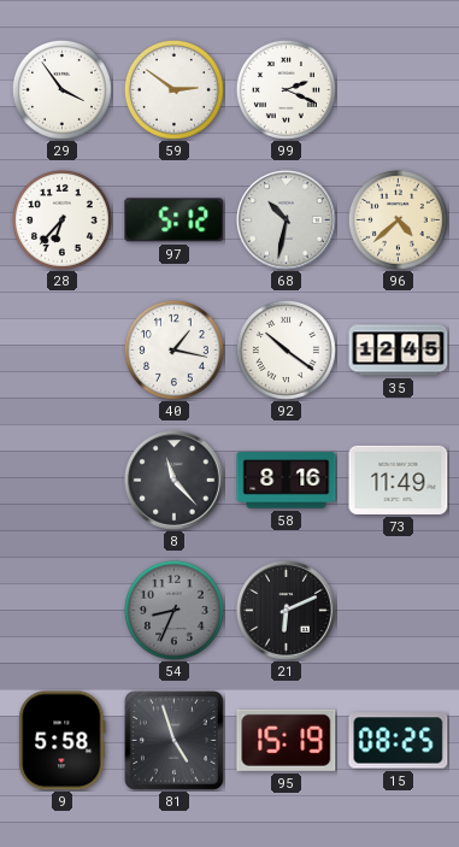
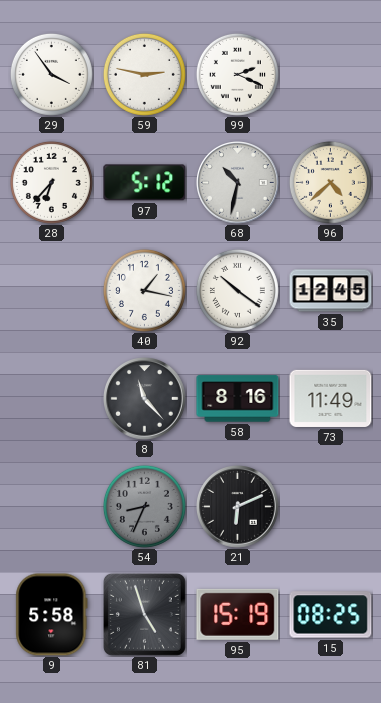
59: 2:51 -> 2:47 (144, 74)
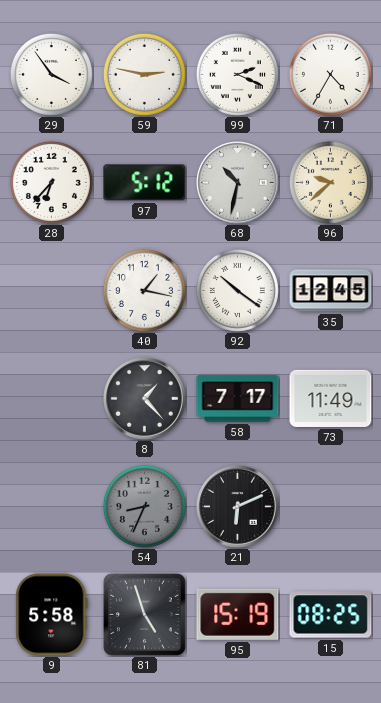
71: none -> 4:35 (330, 74)
96: 4:38 -> 9:38 (330, 182)
8: 11:23 -> 1:23 (145, 399)
58: 8:16 -> 7:17 (238, 399)
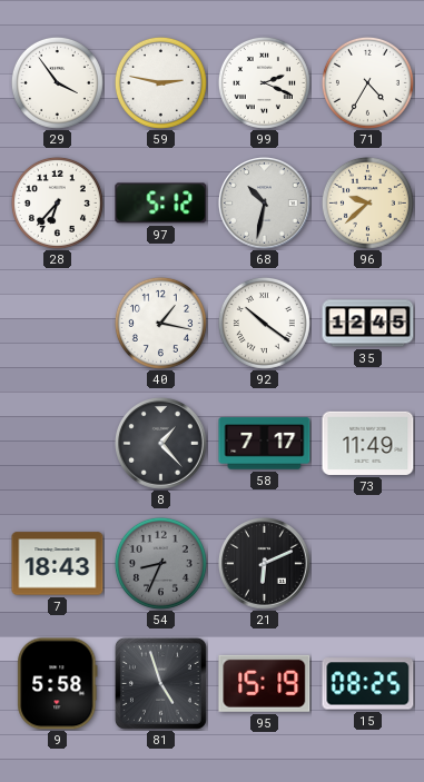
7: none -> 18:43 (58, 564)
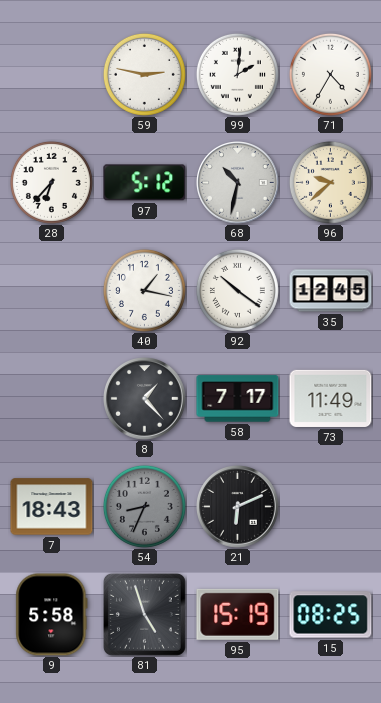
29: 3:54 -> none (57, 82)
99: 2:19 -> 2:01 (237, 74)
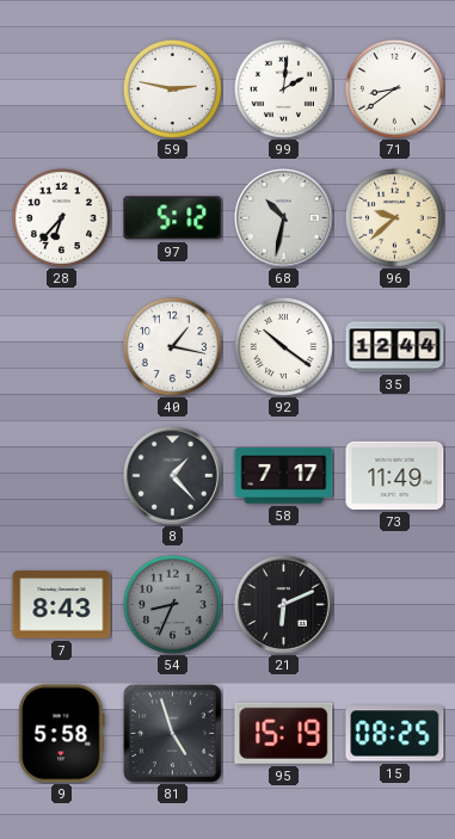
71: 4:35 -> 8:39 (394, 88)
35: 12:45 -> 12:44 (395, 347)
7: 18:43 -> 8:43 (62, 605)
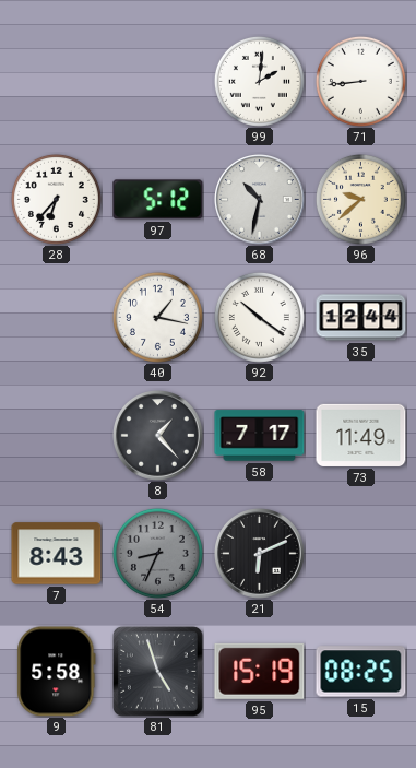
59: 2:47 -> none (172, 88)
71: 8:39 -> 8:44 (360, 81)
